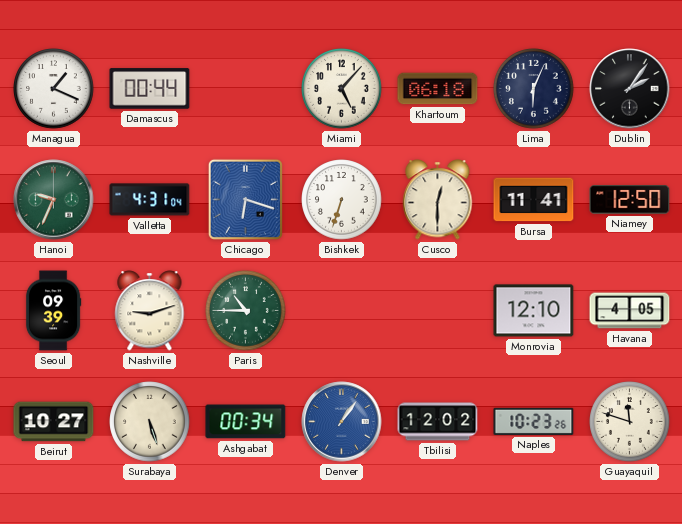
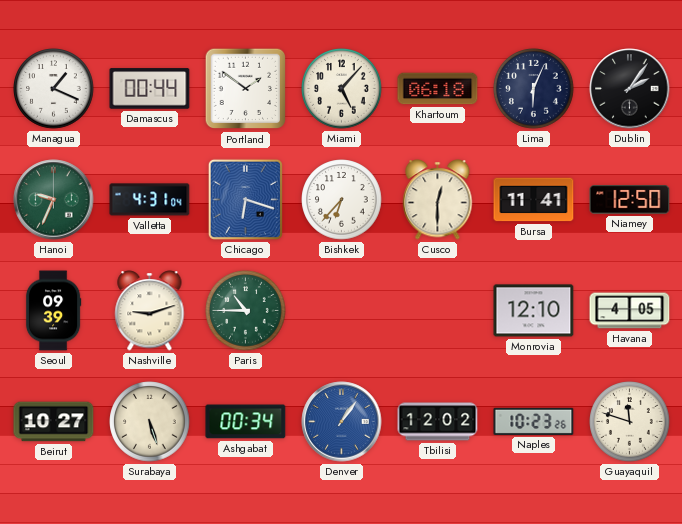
Portland: none -> 1:51 (246, 89)
Bishkek: 6:33 -> 6:37 (342, 200)
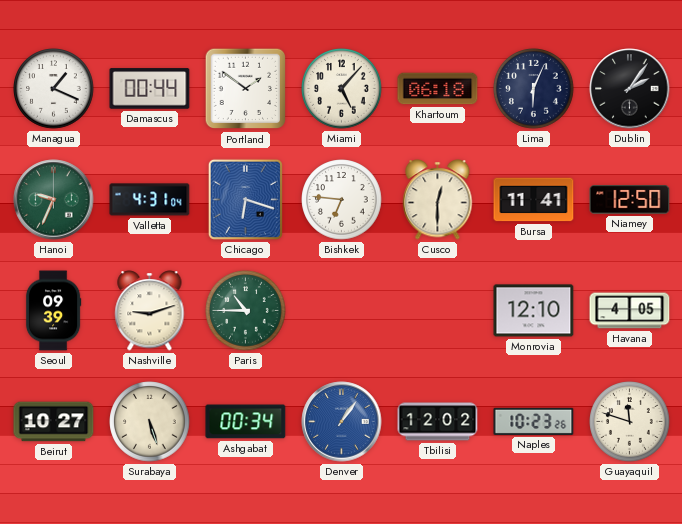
Bishkek: 6:37 -> 6:46 (342, 200)
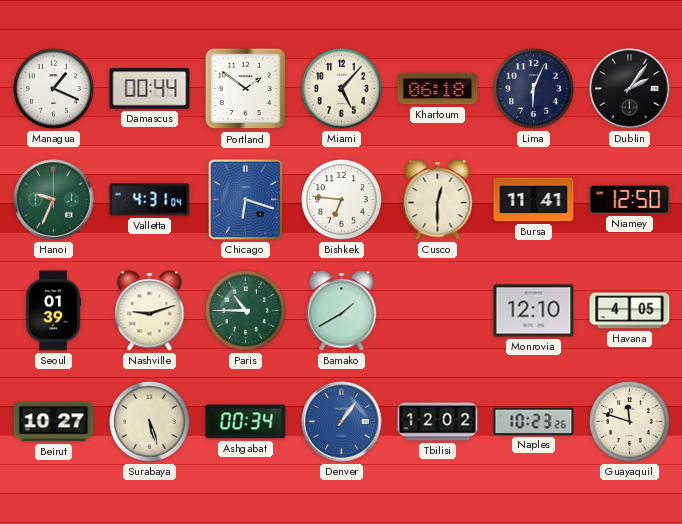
Seoul: 09:39 -> 01:39 (53, 311)
Bamako: none -> 1:40 (342, 311)
